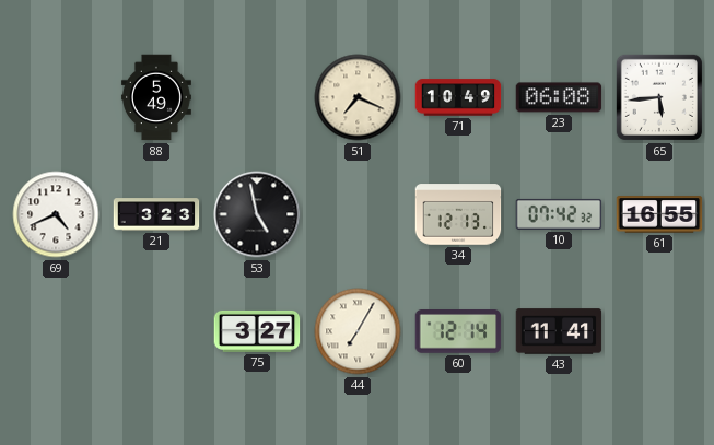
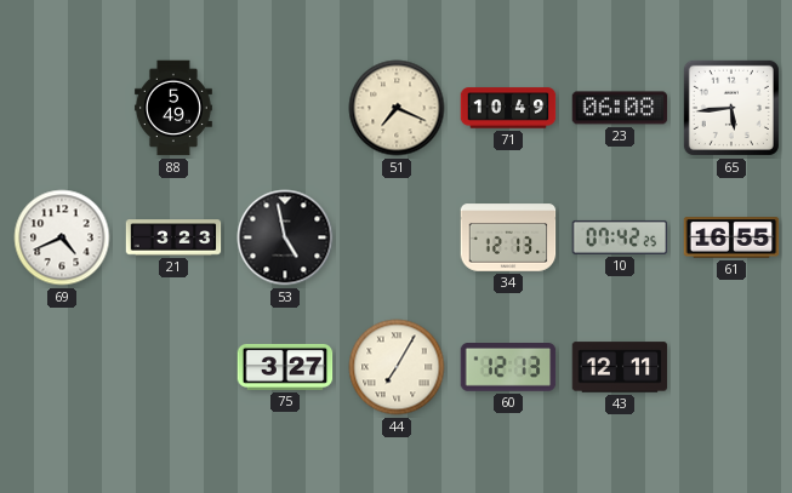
10: 07:42:32 -> 07:42:25 (620, 237)
60: 12:14 -> 12:13 (508, 367)
43: 11:41 -> 12:11 (620, 367)
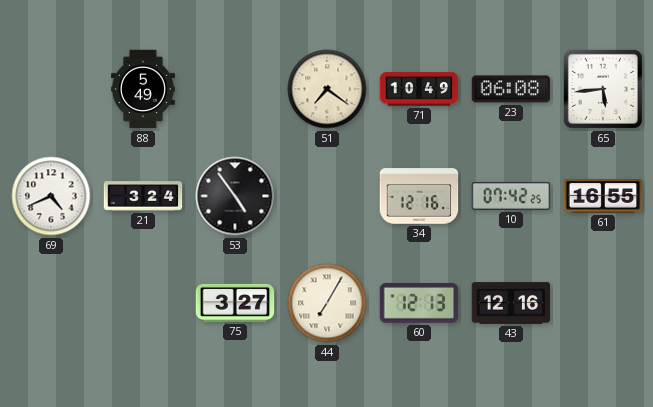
51: 7:19 -> 7:21 (327, 89)
21: 3:23 -> 3:24 (143, 196)
53: 4:58 -> 4:54 (235, 196)
34: 12:13 -> 12:16 (419, 196)
43: 12:11 -> 12:16 (511, 303)
